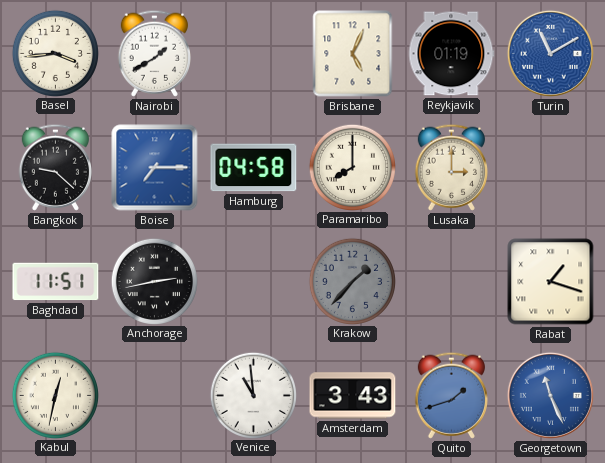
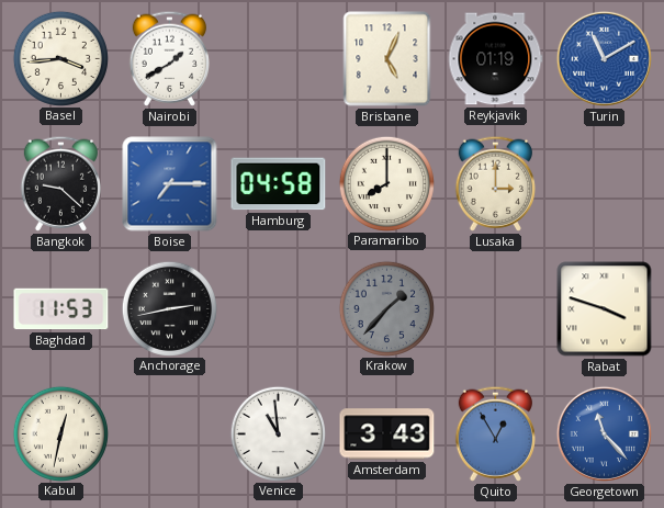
Baghdad: 11:51 -> 11:53 (61, 309)
Rabat: 1:18 -> 3:48 (605, 309)
Quito: 1:42 -> 12:55 (495, 433)
Georgetown: 11:26 -> 11:23 (604, 433)
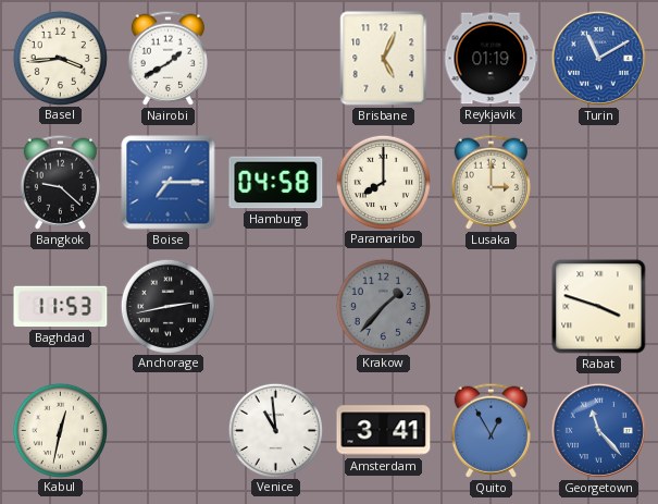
Amsterdam: 3:43 -> 3:41 (384, 431)
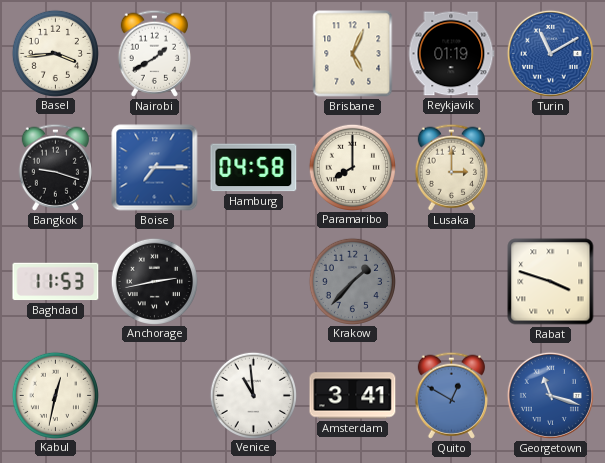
Bangkok: 9:22 -> 9:18 (55, 167)
Quito: 12:55 -> 12:50 (451, 395)
Georgetown: 11:23 -> 11:18 (550, 395)
